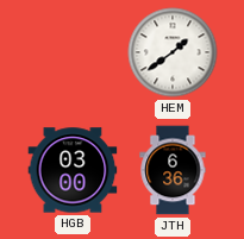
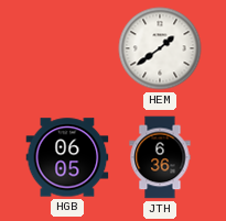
HGB: 03:00 -> 06:05 (67, 157)
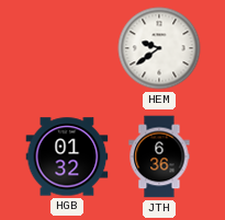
HEM: 1:39 -> 9:39 (159, 48)
HGB: 06:05 -> 01:32 (67, 157)
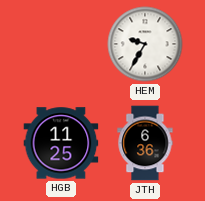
HEM: 9:39 -> 9:35 (145, 44)
HGB: 01:32 -> 11:25 (61, 143)
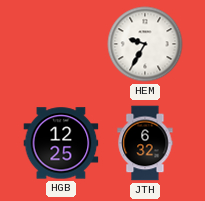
HGB: 11:25 -> 12:25 (61, 143)
JTH: 6:36 -> 6:32 (145, 143)
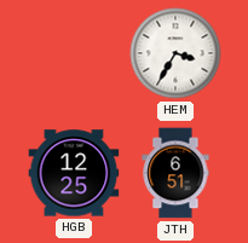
HEM: 9:35 -> 3:35 (175, 53)
JTH: 6:32 -> 6:51 (175, 173)
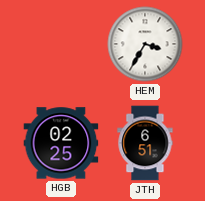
HGB: 12:25 -> 02:25 (61, 143)
